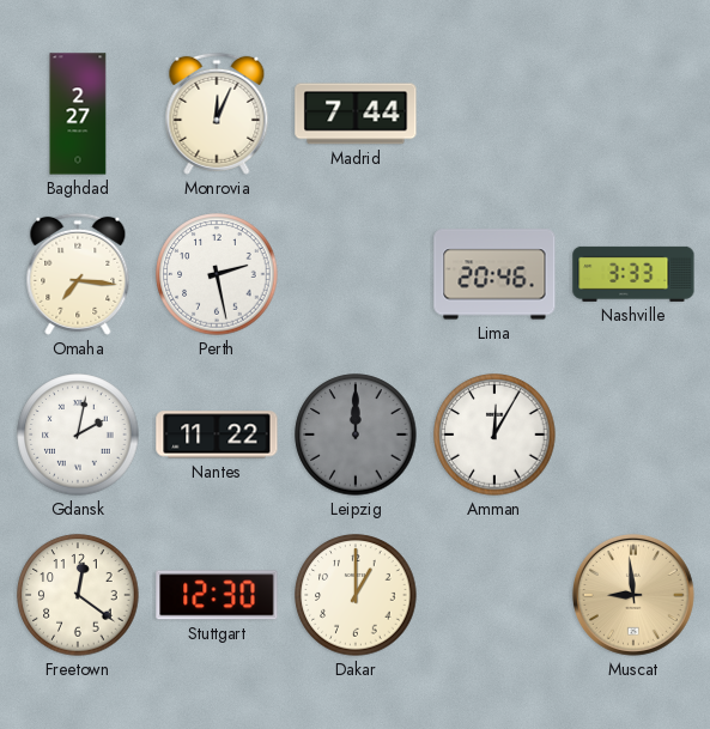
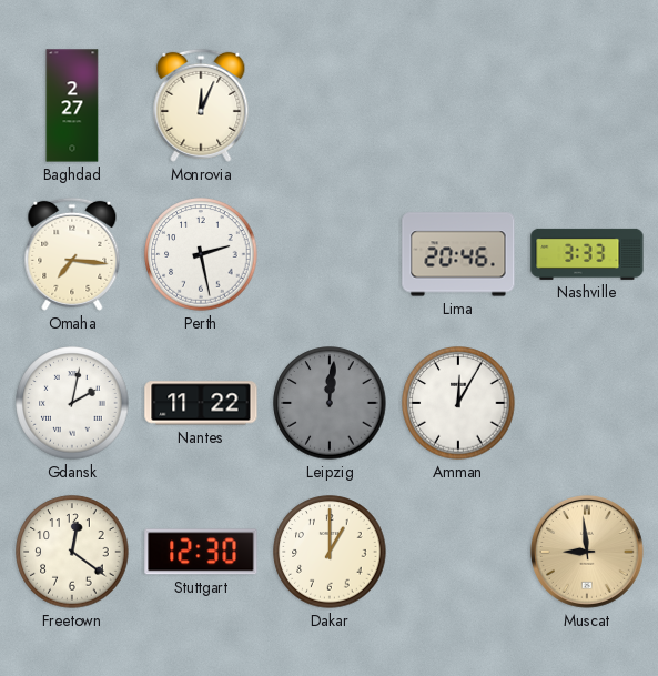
Madrid: 7:44 -> none (356, 114)
Leipzig: 12:00 -> 12:01 (330, 403)
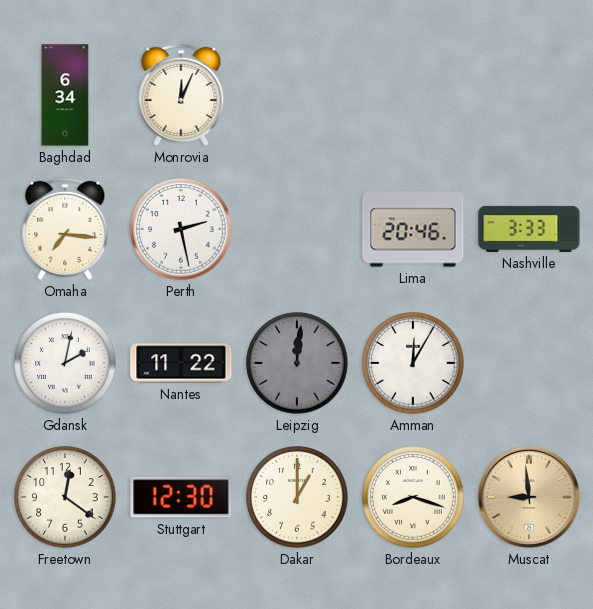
Baghdad: 2:27 -> 6:34 (65, 95)
Bordeaux: none -> 8:18 (413, 497)
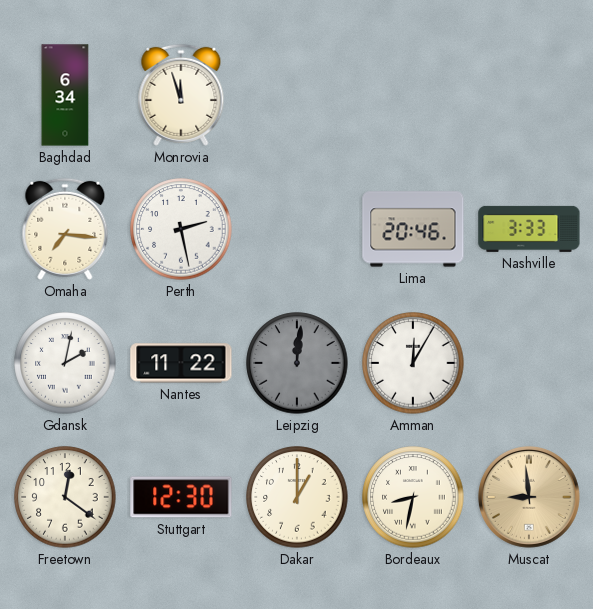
Monrovia: 12:04 -> 11:57 (181, 95)
Bordeaux: 8:18 -> 8:32 (413, 497)
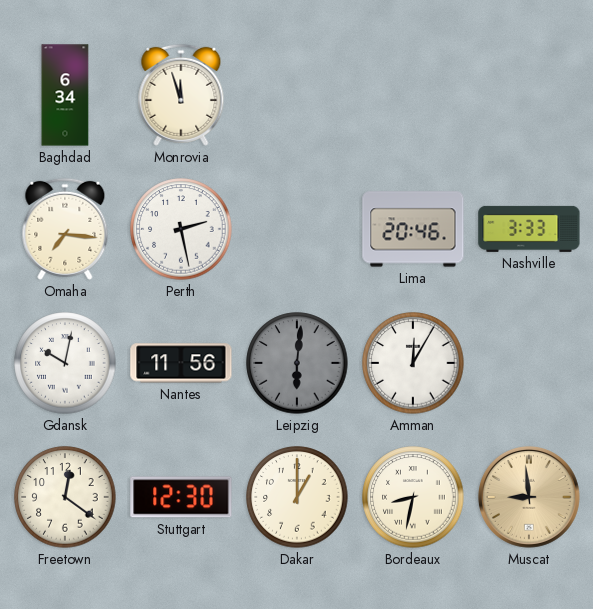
Gdansk: 2:02 -> 10:02 (65, 363)
Nantes: 11:22 -> 11:56 (181, 363)
Leipzig: 12:01 -> 6:01 (297, 363)
